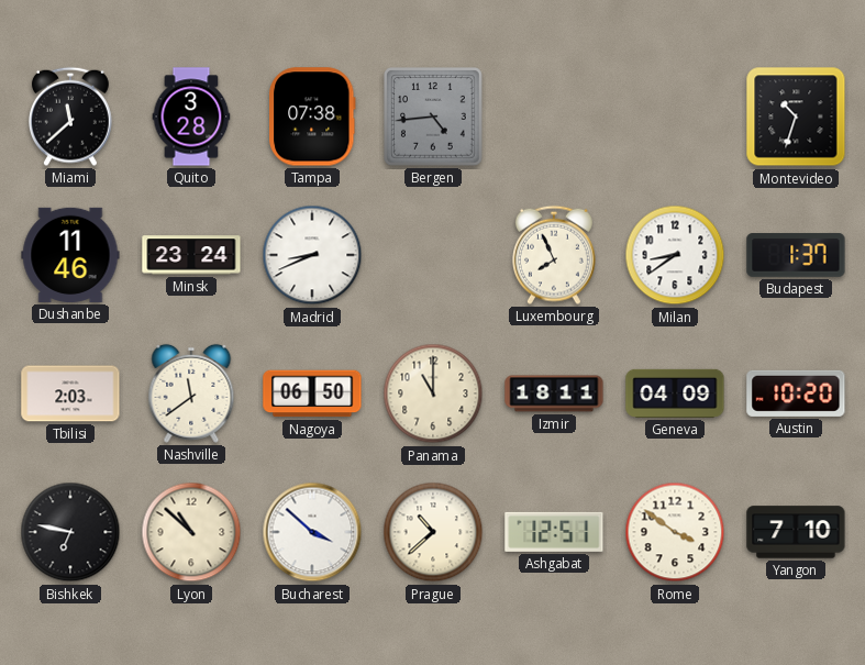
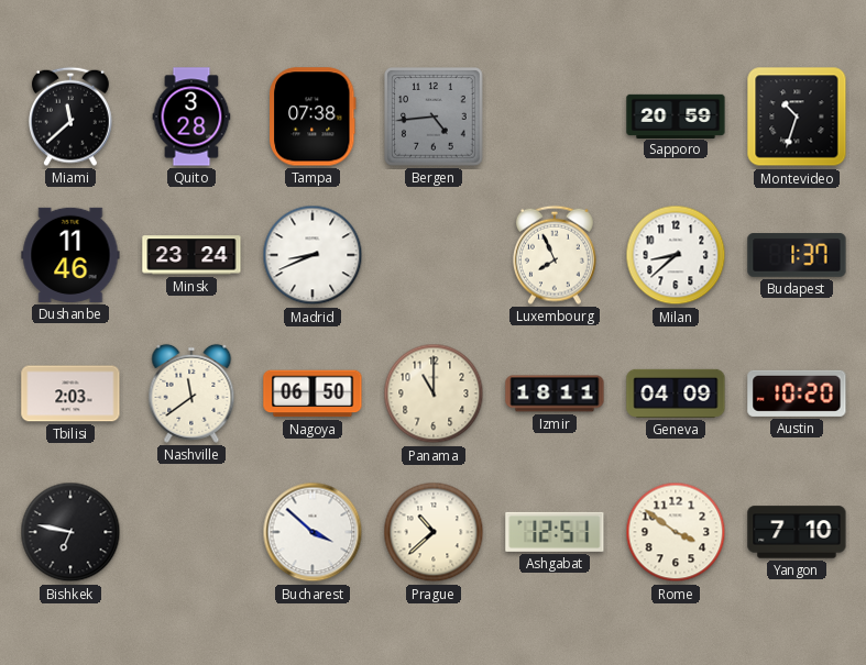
Sapporo: none -> 20:59 (676, 115)
Milan: 8:39 -> 8:38 (676, 255)
Lyon: 10:52 -> none (191, 532)
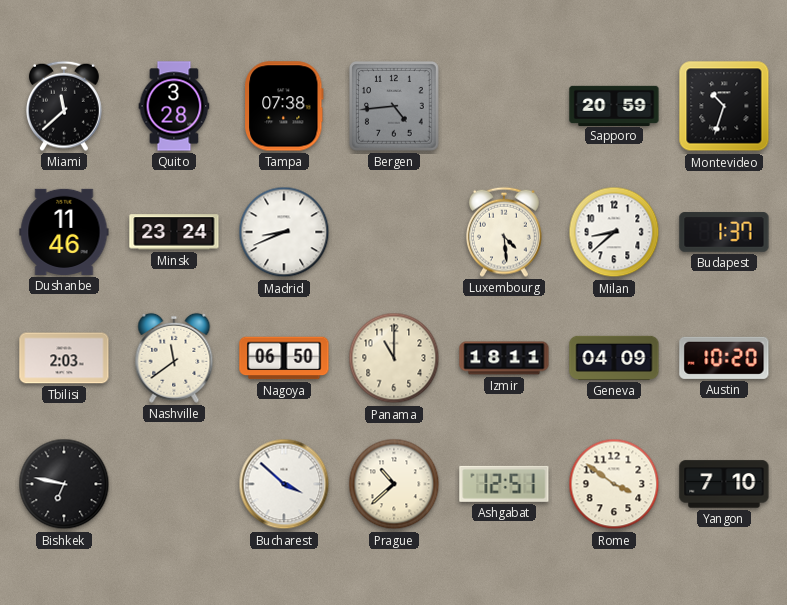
Luxembourg: 7:56 -> 4:29 (504, 232)
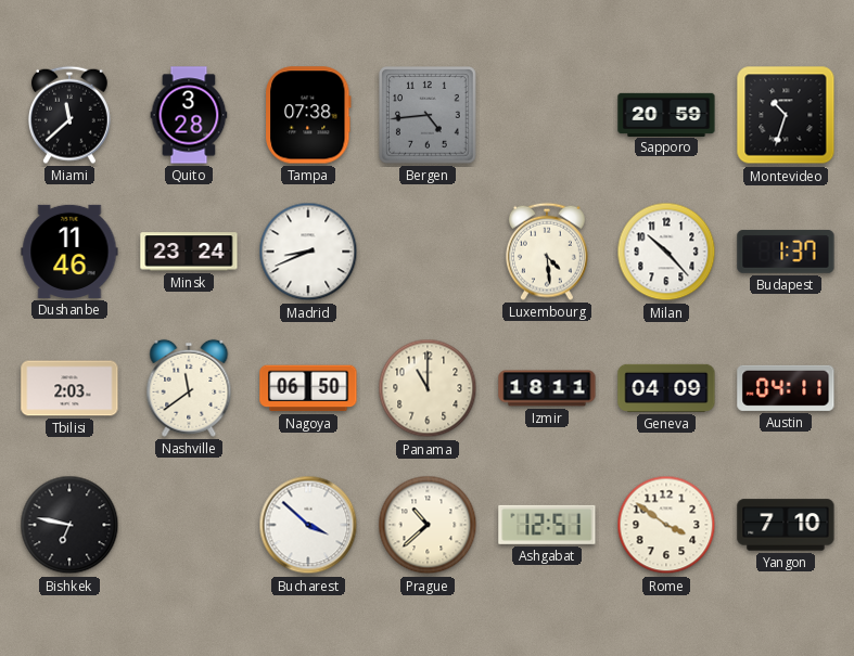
Milan: 8:38 -> 10:23 (666, 252)
Austin: 10:20 -> 04:11 (786, 388)
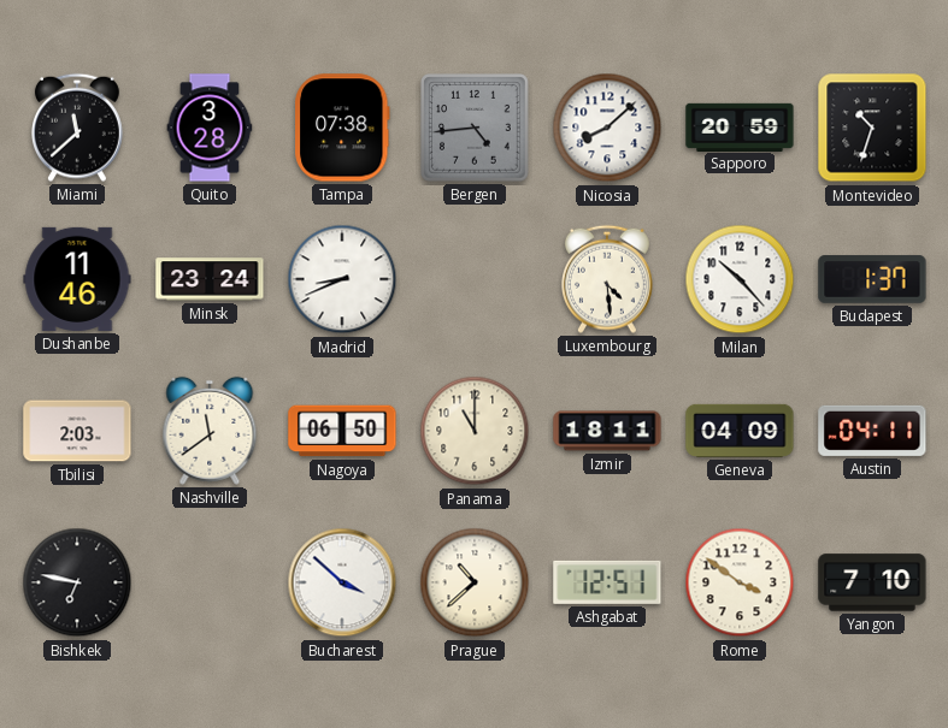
Nicosia: none -> 8:08 (607, 128)
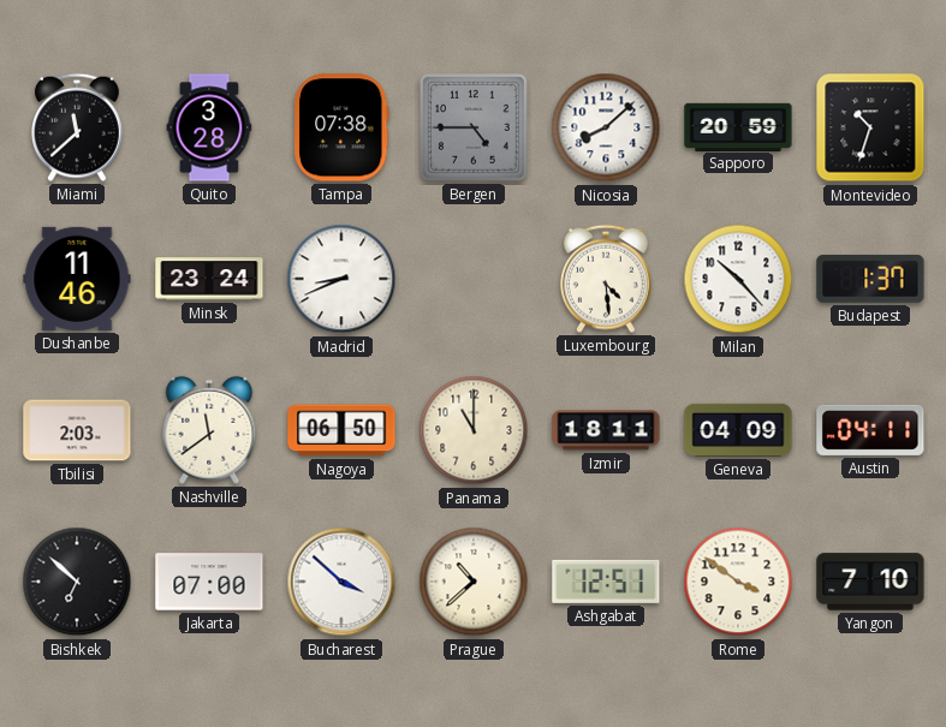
Bergen: 4:44 -> 4:45 (475, 129)
Bishkek: 6:47 -> 6:52 (77, 582)
Jakarta: none -> 07:00 (209, 582)
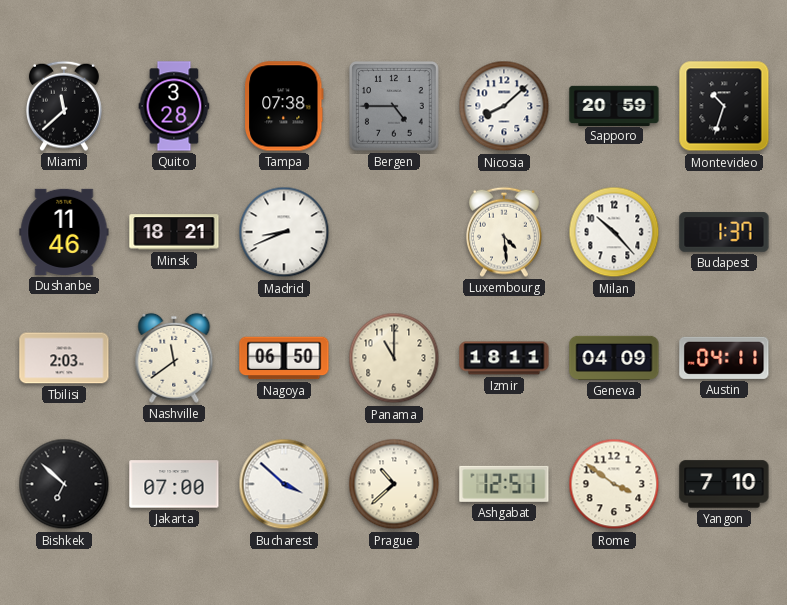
Minsk: 23:24 -> 18:21 (174, 232)
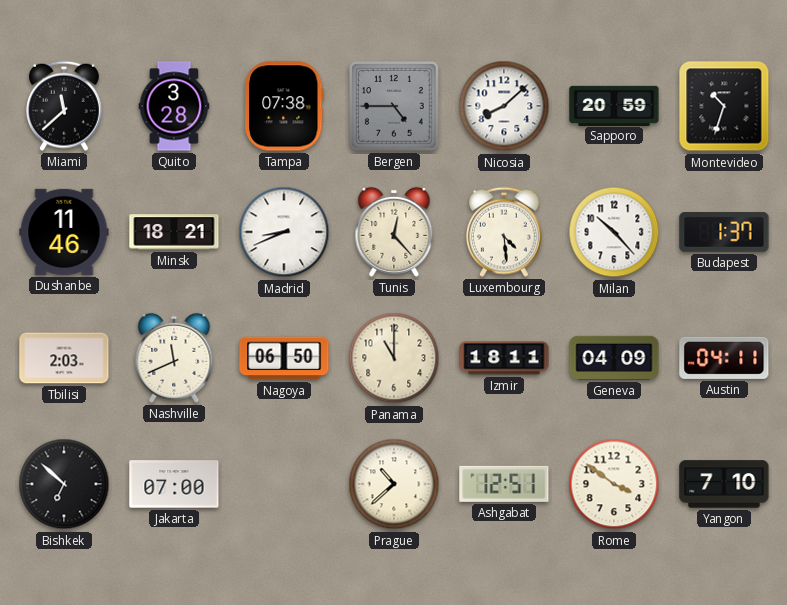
Tunis: none -> 12:23 (394, 232)
Nashville: 11:39 -> 11:41 (174, 358)
Bucharest: 3:52 -> none (284, 484)
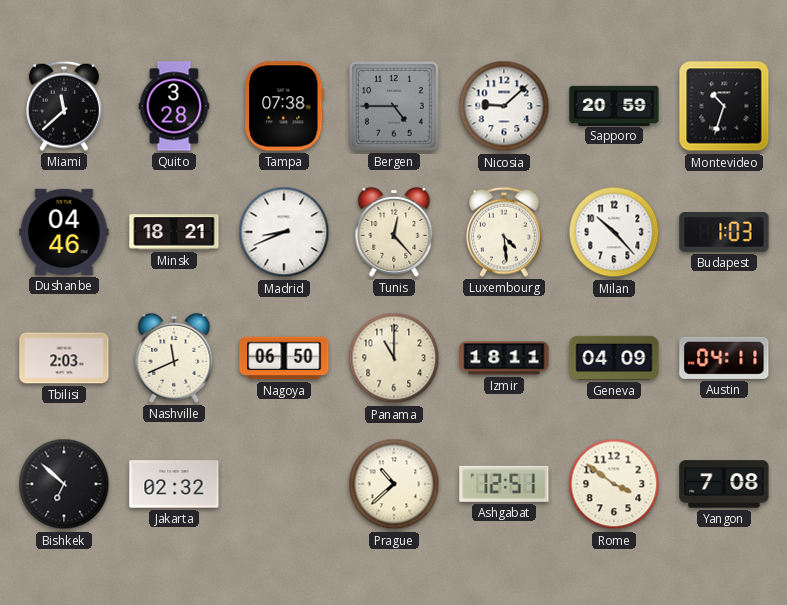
Nicosia: 8:08 -> 9:08 (504, 106)
Dushanbe: 11:46 -> 04:46 (64, 232)
Budapest: 1:37 -> 1:03 (724, 232)
Jakarta: 07:00 -> 02:32 (174, 484)
Yangon: 7:10 -> 7:08 (724, 484)
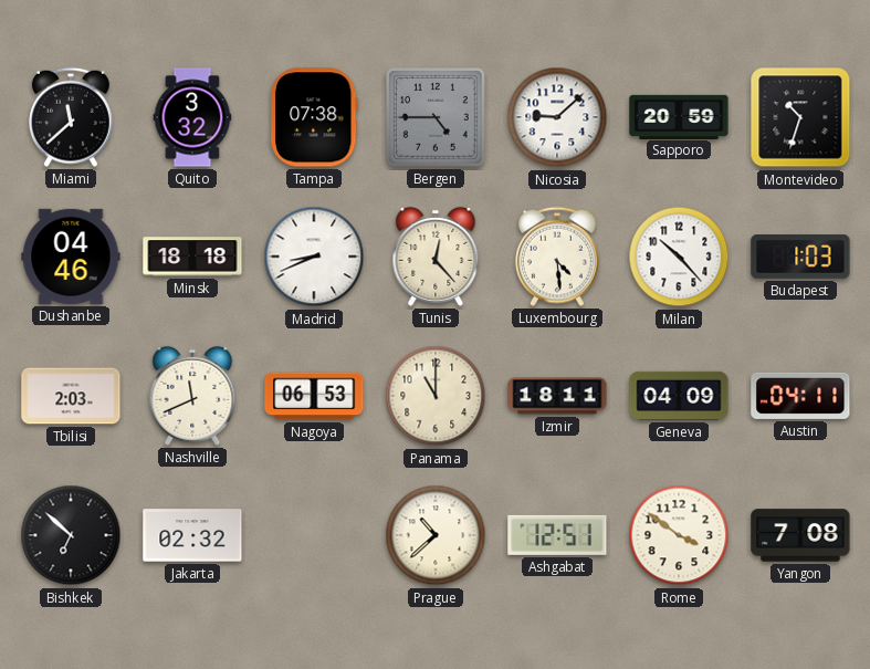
Quito: 3:28 -> 3:32 (192, 117)
Minsk: 18:21 -> 18:18 (192, 257)
Nagoya: 06:50 -> 06:53 (314, 396)
